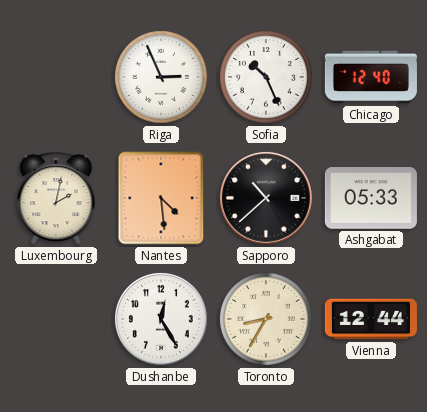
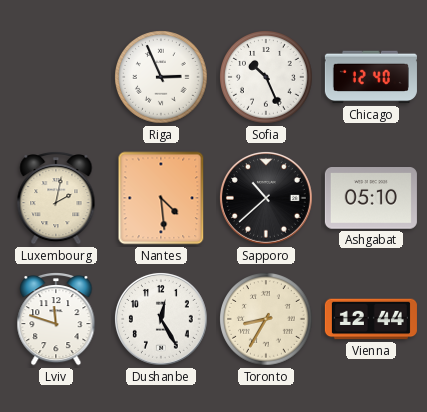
Ashgabat: 05:33 -> 05:10 (371, 198)
Lviv: none -> 11:48 (56, 320)
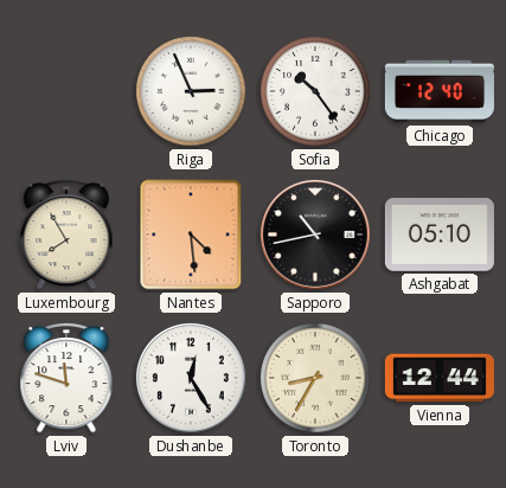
Sofia: 10:26 -> 10:24 (316, 92)
Luxembourg: 2:02 -> 7:55 (66, 236)
Sapporo: 10:38 -> 10:43 (315, 235)
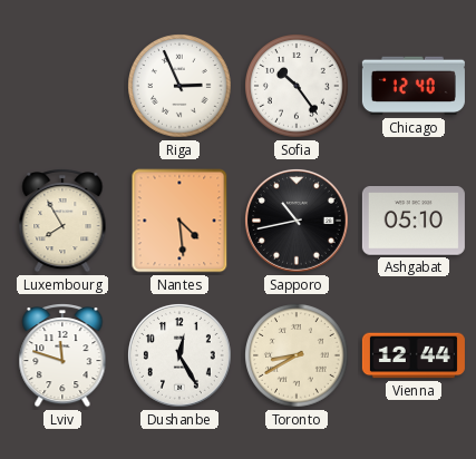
Toronto: 8:35 -> 8:40 (298, 357)
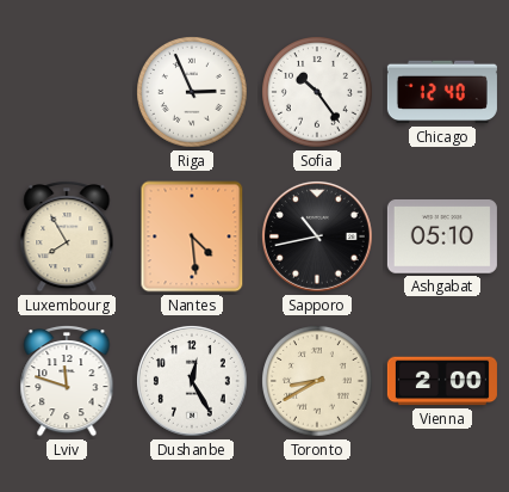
Vienna: 12:44 -> 2:00 (442, 381)
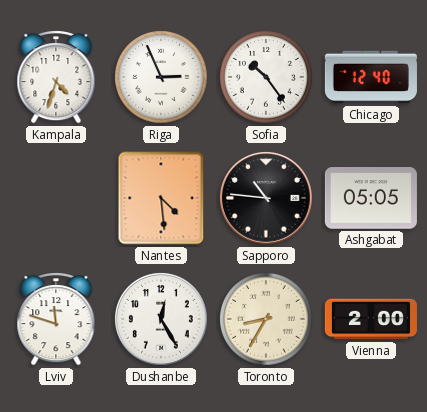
Kampala: none -> 4:33 (56, 78)
Luxembourg: 7:55 -> none (67, 238)
Sapporo: 10:43 -> 10:46 (266, 198)
Ashgabat: 05:10 -> 05:05 (371, 198)
Toronto: 8:40 -> 8:35 (267, 320)
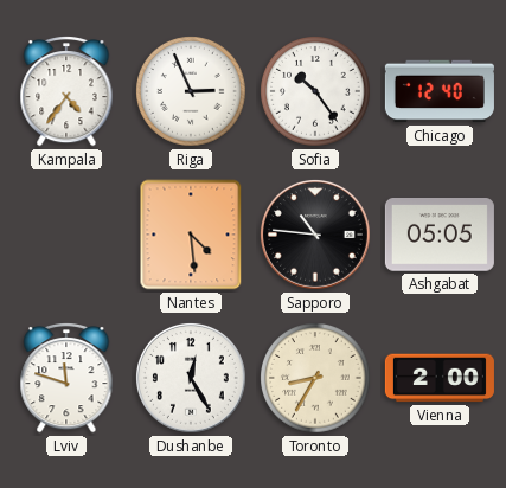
Kampala: 4:33 -> 4:36 (66, 92)
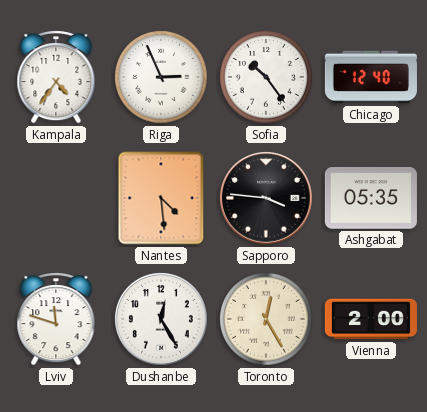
Sapporo: 10:46 -> 3:46 (266, 198)
Ashgabat: 05:05 -> 05:35 (371, 198)
Toronto: 8:35 -> 12:25 (267, 320)
